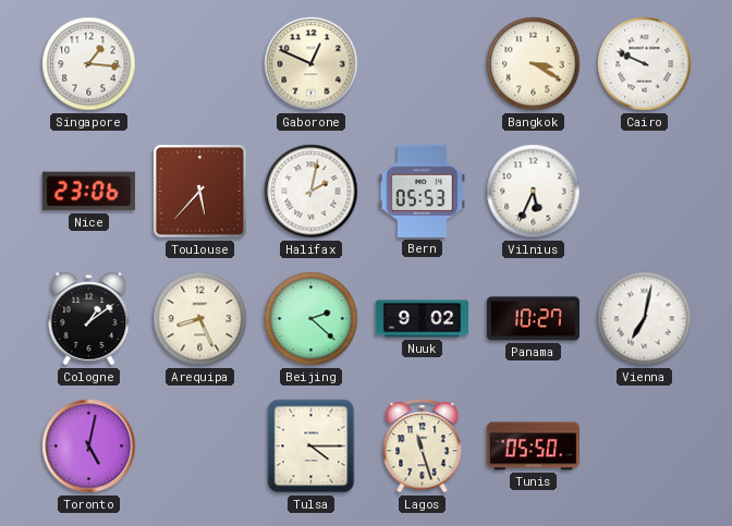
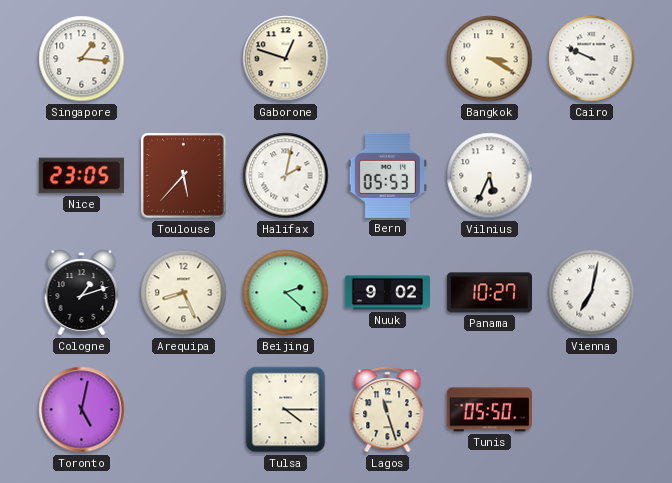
Gaborone: 12:49 -> 12:48 (286, 59)
Nice: 23:06 -> 23:05 (81, 176)
Cologne: 1:09 -> 1:12 (82, 293)
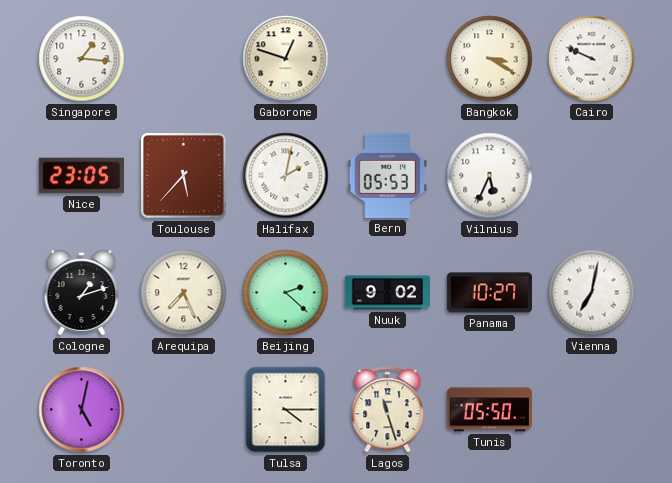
Arequipa: 8:26 -> 7:26 (184, 293)
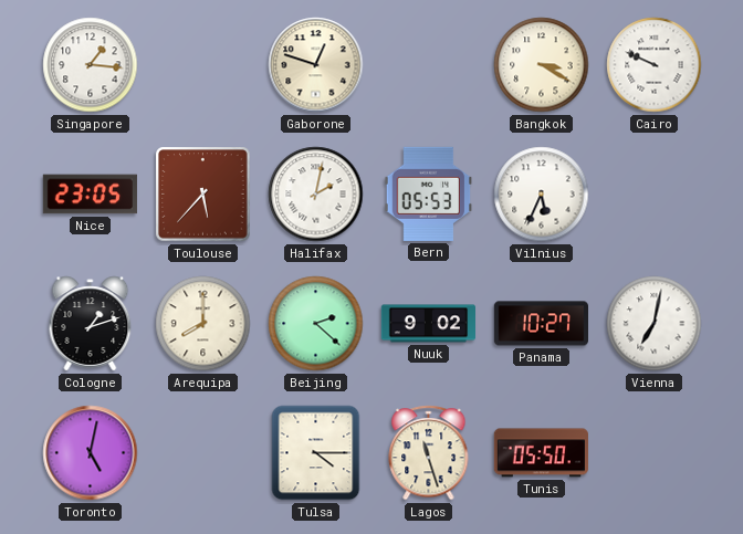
Arequipa: 7:26 -> 8:00 (203, 324)
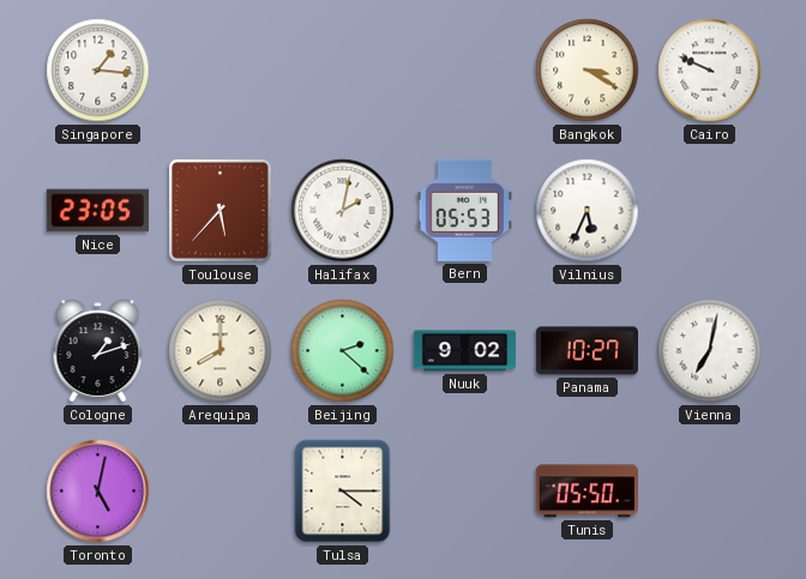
Gaborone: 12:48 -> none (316, 65)
Lagos: 11:27 -> none (429, 453)
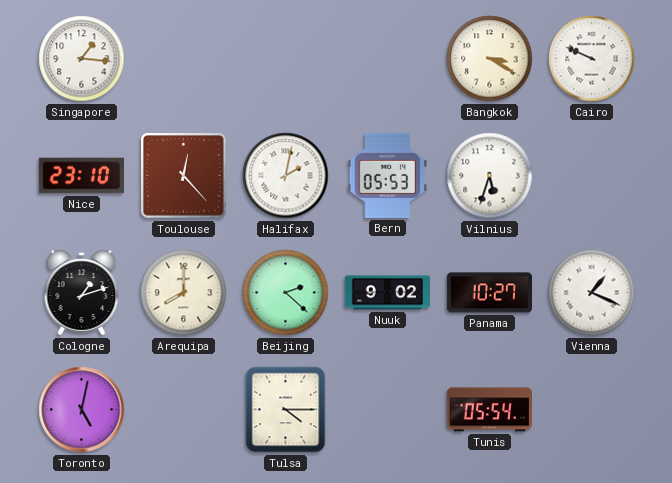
Nice: 23:05 -> 23:10 (81, 176)
Toulouse: 5:37 -> 12:23 (184, 176)
Vilnius: 5:34 -> 5:33 (490, 176)
Vienna: 7:02 -> 1:19 (592, 293)
Tunis: 05:50 -> 05:54 (489, 410)
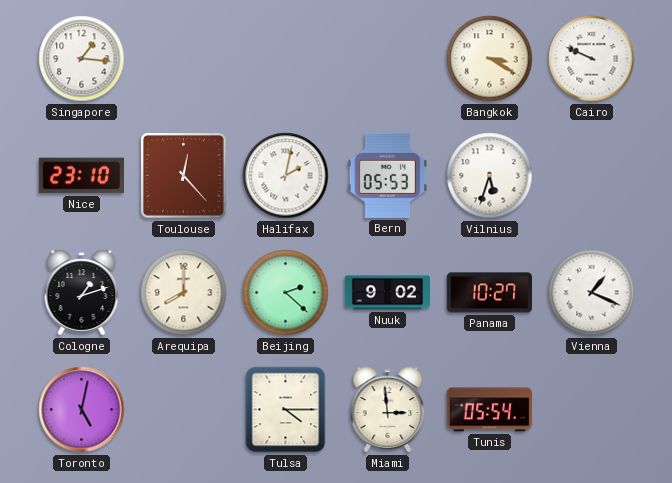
Miami: none -> 2:59 (388, 410)
